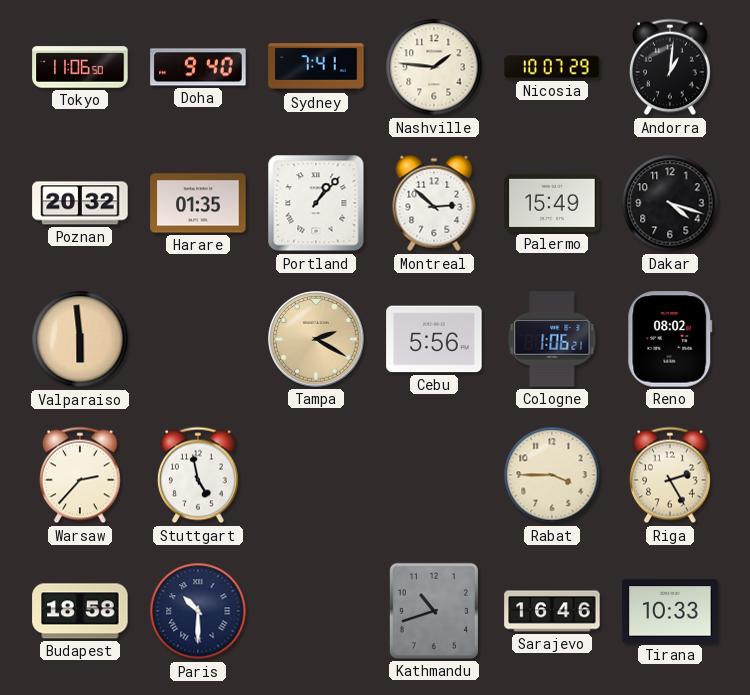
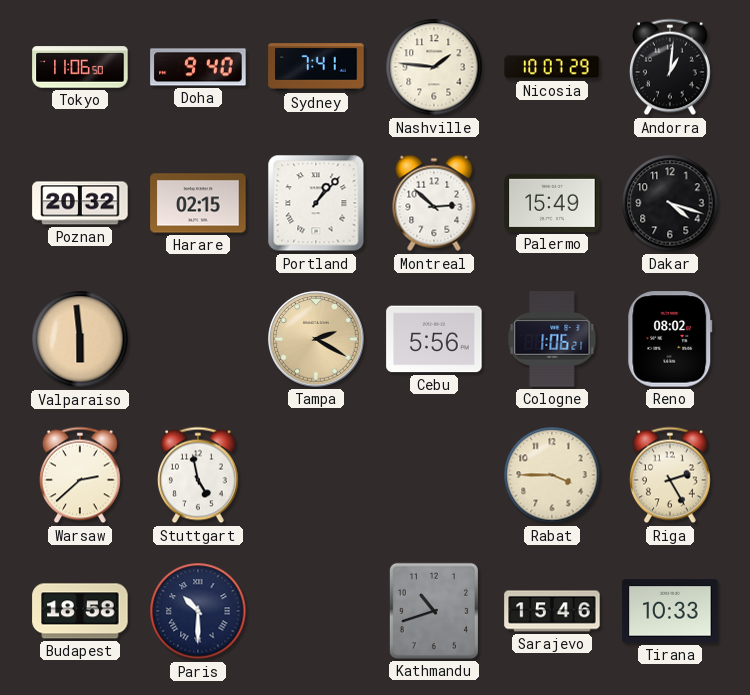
Harare: 01:35 -> 02:15 (198, 203)
Warsaw: 2:37 -> 2:38 (81, 475)
Sarajevo: 16:46 -> 15:46 (552, 611)
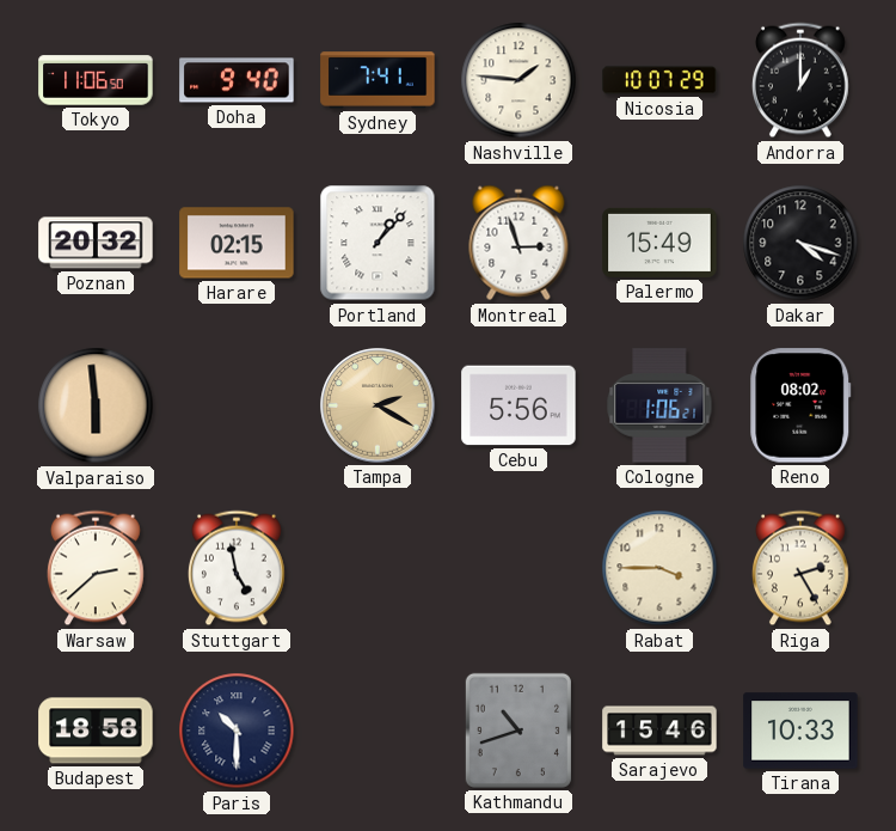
Andorra: 1:01 -> 1:00 (802, 80)
Montreal: 2:52 -> 2:57 (518, 243)
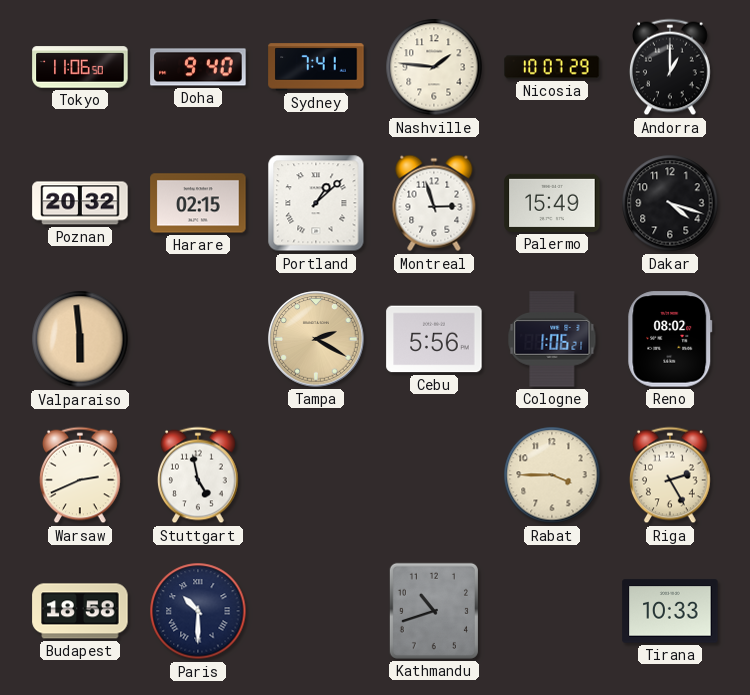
Portland: 1:07 -> 1:08 (316, 203)
Warsaw: 2:38 -> 2:41 (81, 475)
Sarajevo: 15:46 -> none (659, 731)
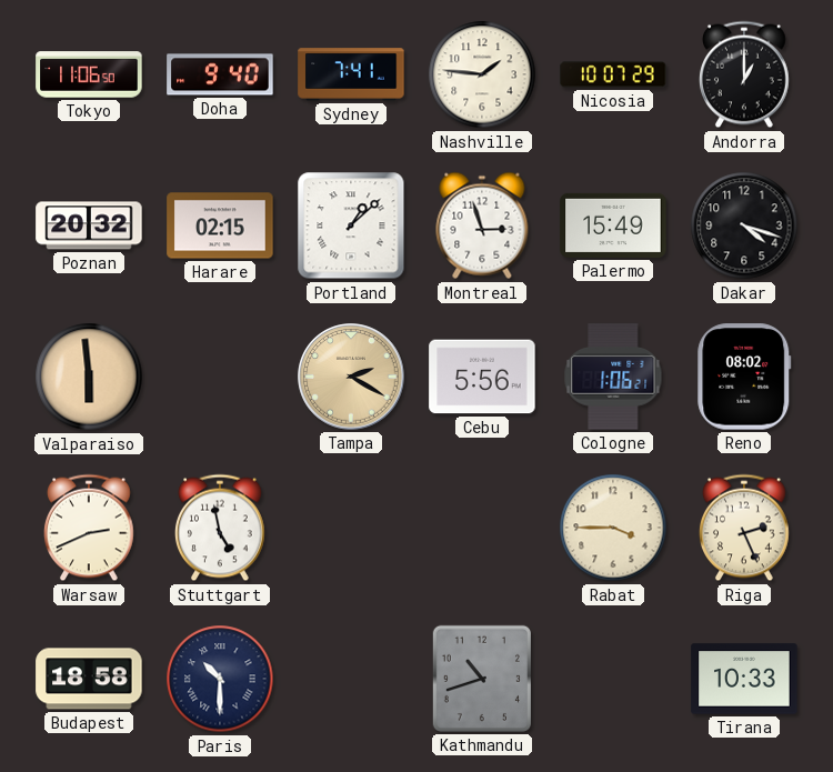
Riga: 2:25 -> 2:26 (745, 528)
